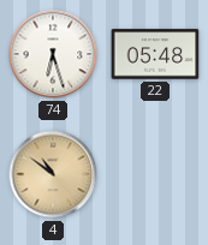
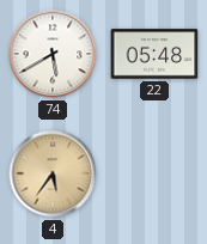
74: 6:27 -> 5:40 (53, 54)
4: 10:51 -> 5:36 (53, 173)
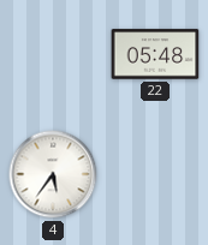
74: 5:40 -> none (53, 54)
4 dial: champagne -> white (53, 174)
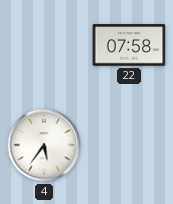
22: 05:48 -> 07:58 (129, 45)
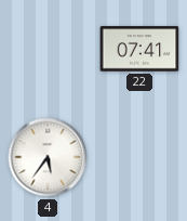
22: 07:58 -> 07:41 (139, 49)
